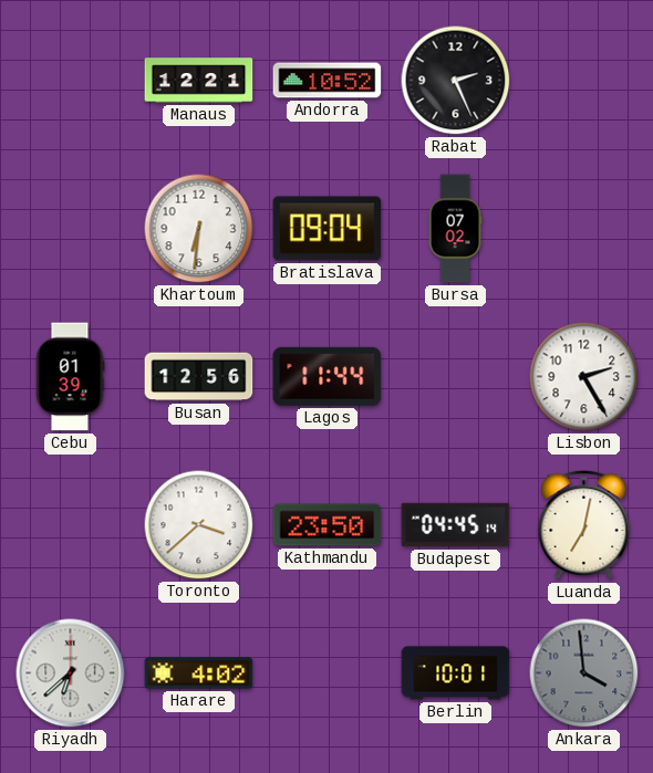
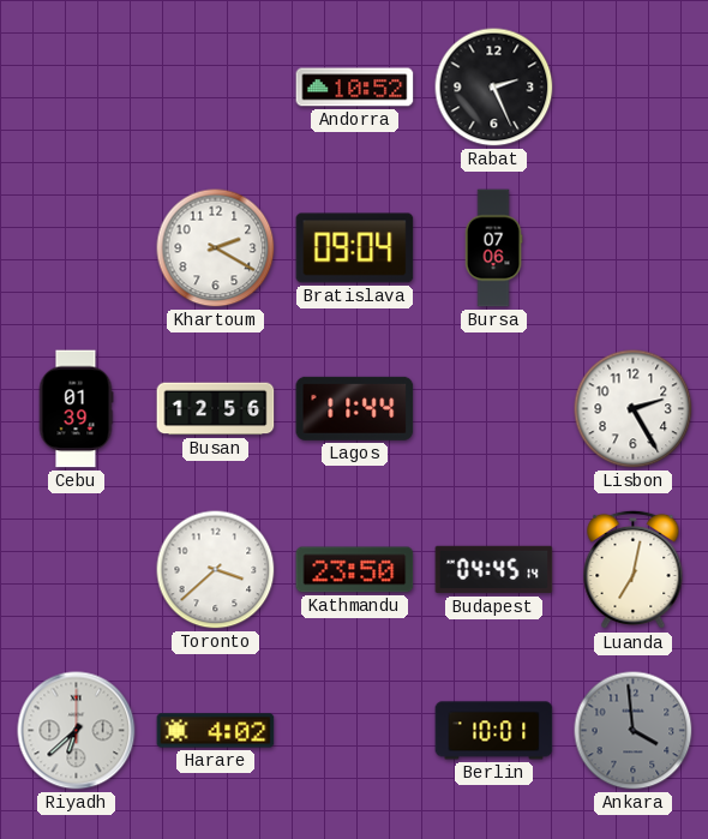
Manaus: 12:21 -> none (199, 81)
Khartoum: 6:31 -> 2:20 (216, 248)
Bursa: 07:02 -> 07:06 (493, 248)
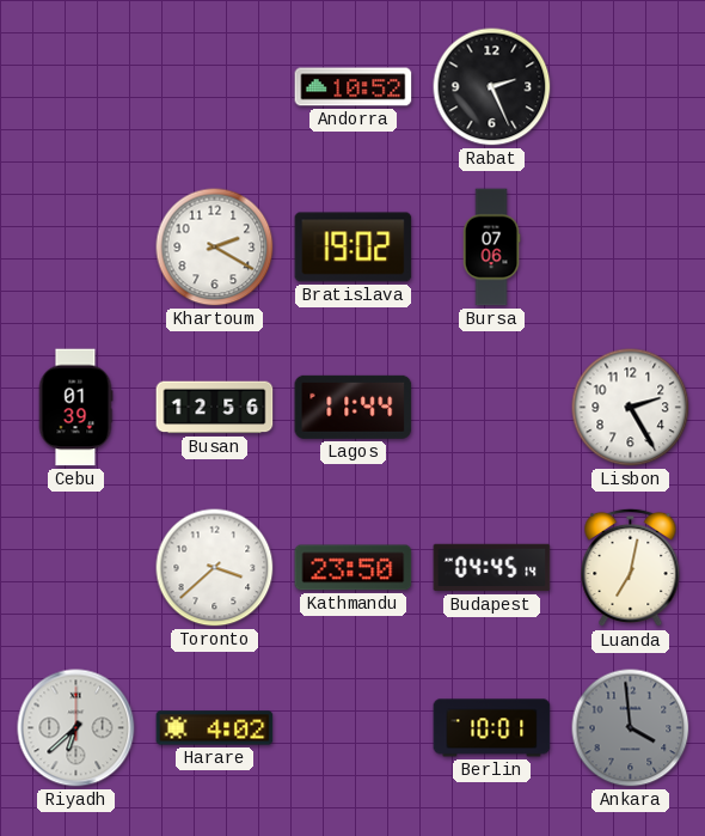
Bratislava: 09:04 -> 19:02 (354, 248)
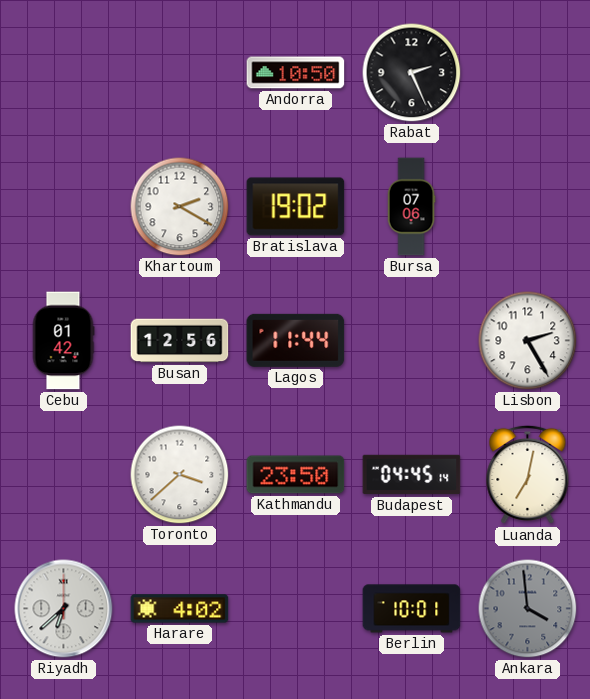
Andorra: 10:52 -> 10:50 (296, 73)
Cebu: 01:39 -> 01:42 (63, 341)
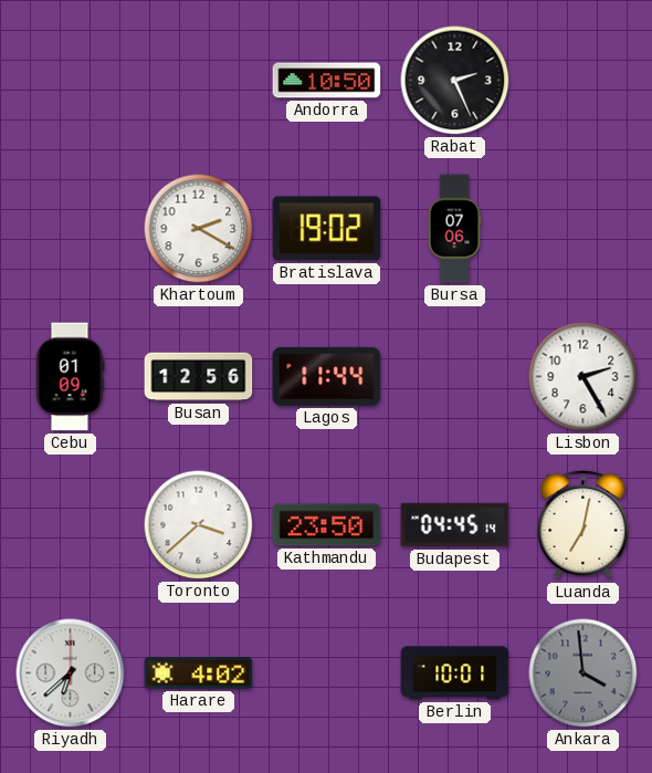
Cebu: 01:42 -> 01:09 (70, 377)
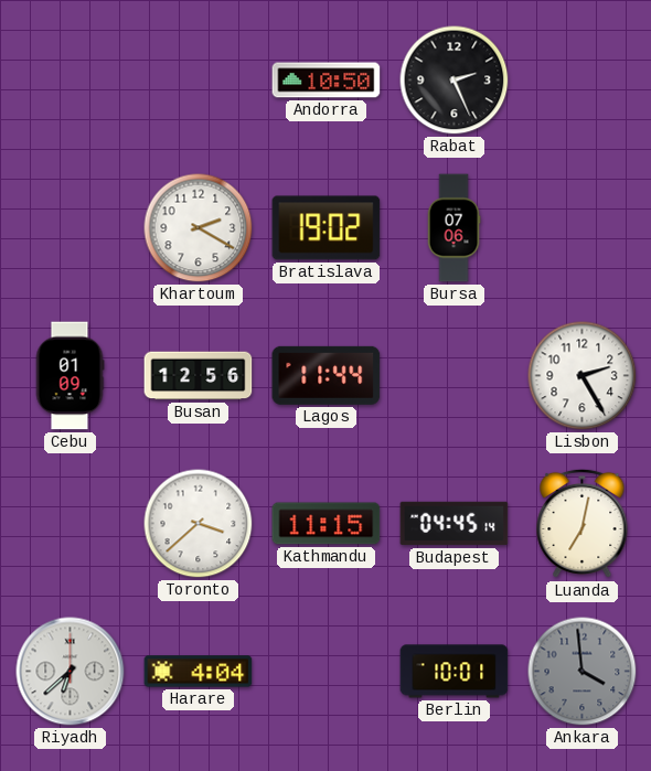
Kathmandu: 23:50 -> 11:15 (327, 524)
Harare: 4:02 -> 4:04 (199, 672)
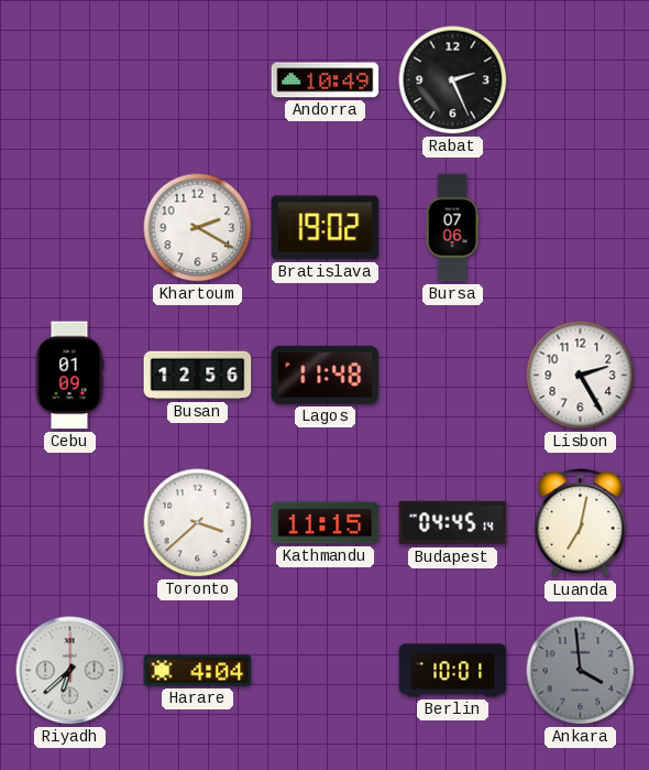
Andorra: 10:50 -> 10:49 (326, 80)
Lagos: 11:44 -> 11:48 (326, 375)
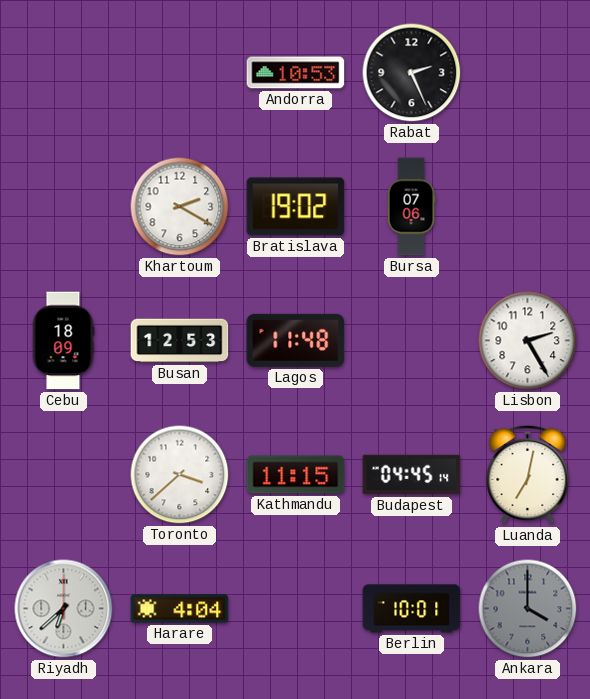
Andorra: 10:49 -> 10:53 (296, 73)
Cebu: 01:09 -> 18:09 (63, 341)
Busan: 12:56 -> 12:53 (180, 341)
Ankara: 3:59 -> 4:00 (528, 609)
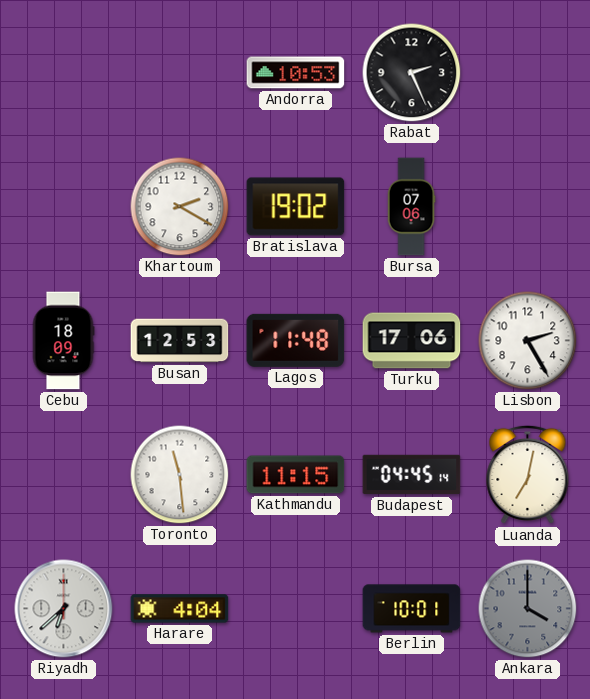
Turku: none -> 17:06 (412, 341)
Toronto: 3:38 -> 11:29 (180, 475)
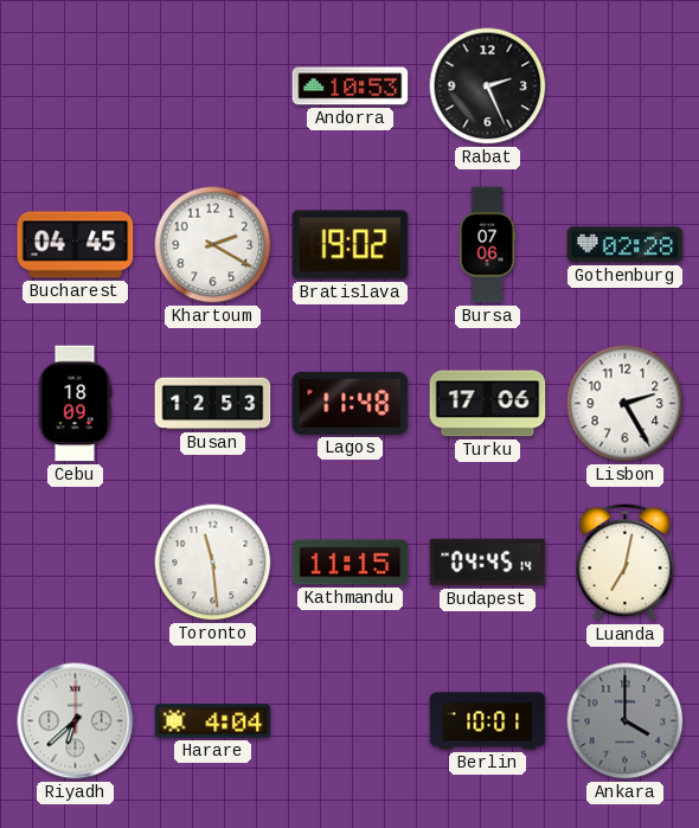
Bucharest: none -> 04:45 (76, 245)
Gothenburg: none -> 02:28 (626, 245)
